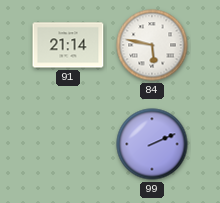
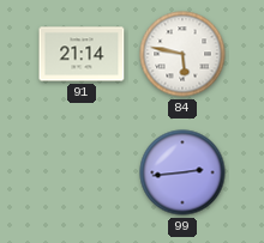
99: 2:11 -> 2:44 (182, 172)
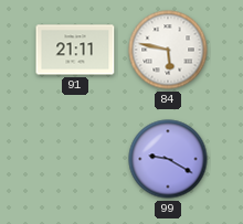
91: 21:14 -> 21:11 (75, 50)
99: 2:44 -> 9:20 (168, 159)
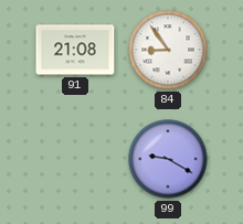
91: 21:11 -> 21:08 (75, 50)
84: 5:47 -> 8:54 (168, 50)
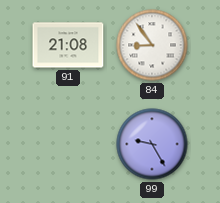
99: 9:20 -> 9:25 (152, 144)
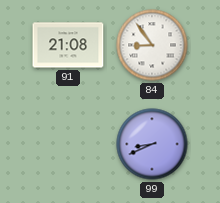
99: 9:25 -> 8:41 (152, 144)
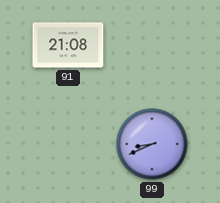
84: 8:54 -> none (152, 45)
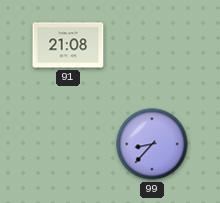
99: 8:41 -> 8:37 (152, 144)
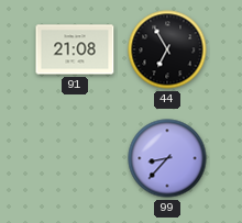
44: none -> 6:55 (167, 49)
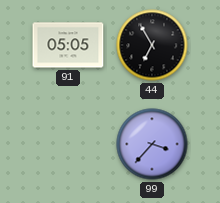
91: 21:08 -> 05:05 (68, 45)
99: 8:37 -> 3:37 (152, 144)
